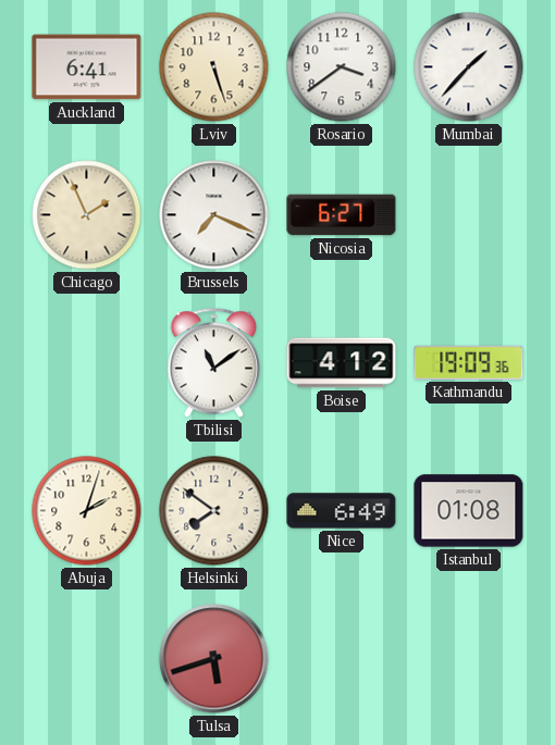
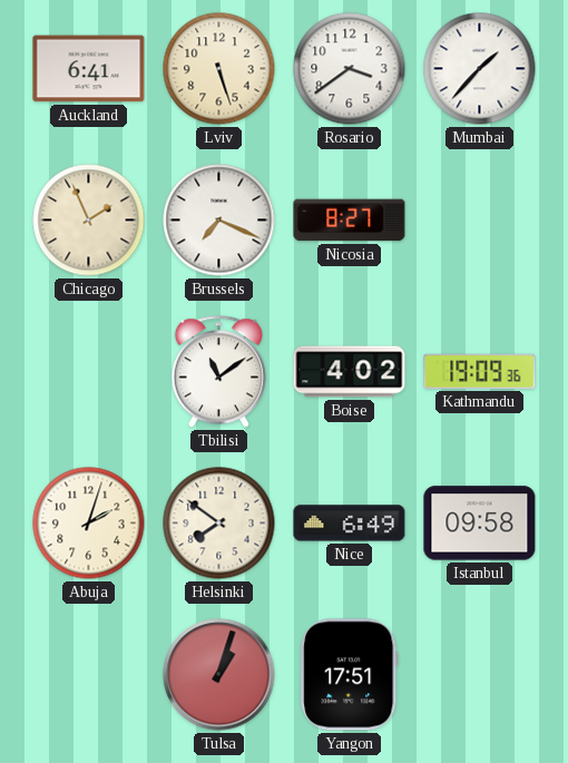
Nicosia: 6:27 -> 8:27 (350, 221)
Boise: 4:12 -> 4:02 (350, 372)
Istanbul: 01:08 -> 09:58 (480, 524)
Tulsa: 5:42 -> 1:03 (219, 675)
Yangon: none -> 17:51 (350, 675)
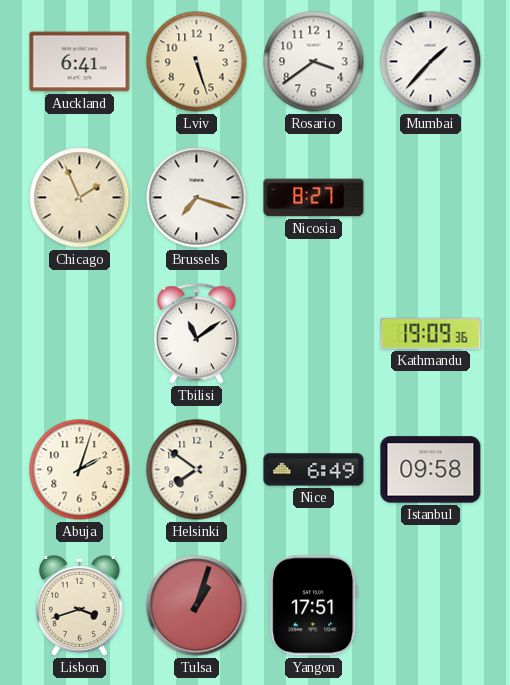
Brussels: 7:19 -> 7:18 (197, 198)
Boise: 4:02 -> none (350, 372)
Lisbon: none -> 3:42 (79, 605)
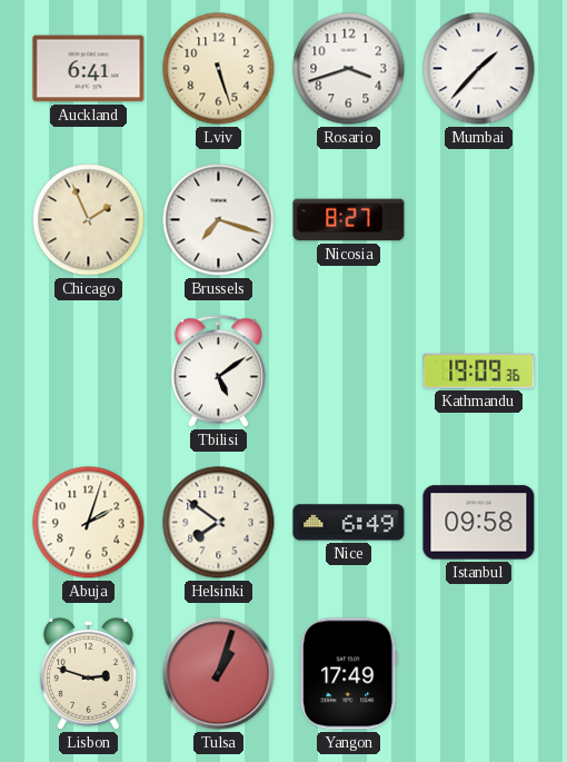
Rosario: 3:39 -> 3:42 (349, 69)
Tbilisi: 11:09 -> 5:09 (218, 372)
Lisbon: 3:42 -> 2:48 (88, 673)
Yangon: 17:51 -> 17:49 (349, 674)
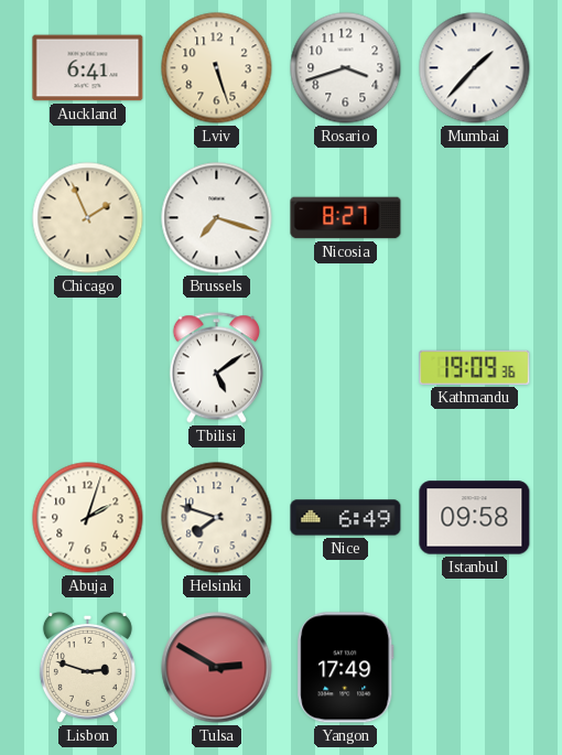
Helsinki: 7:51 -> 7:48 (217, 518)
Tulsa: 1:03 -> 2:50 (217, 668)
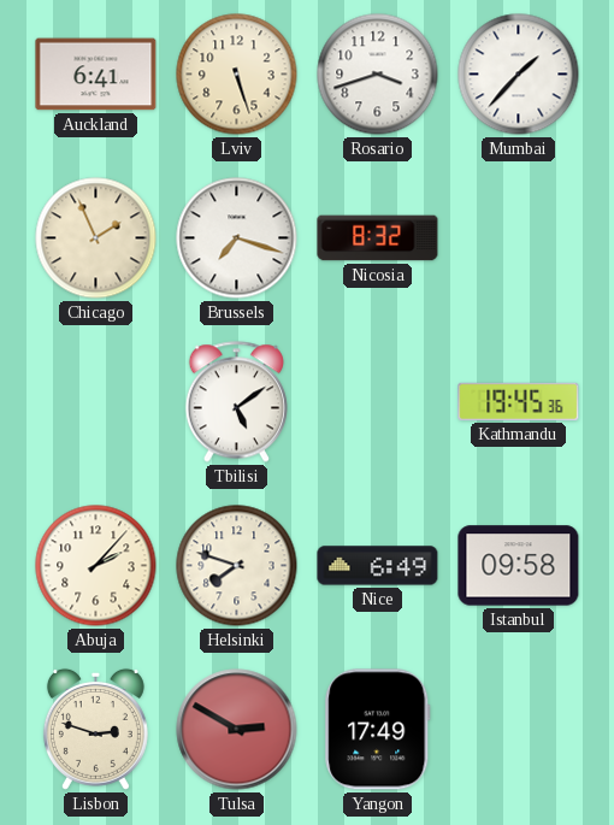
Nicosia: 8:27 -> 8:32 (378, 238)
Kathmandu: 19:09 -> 19:45 (519, 401)
Abuja: 2:03 -> 2:07 (96, 566)
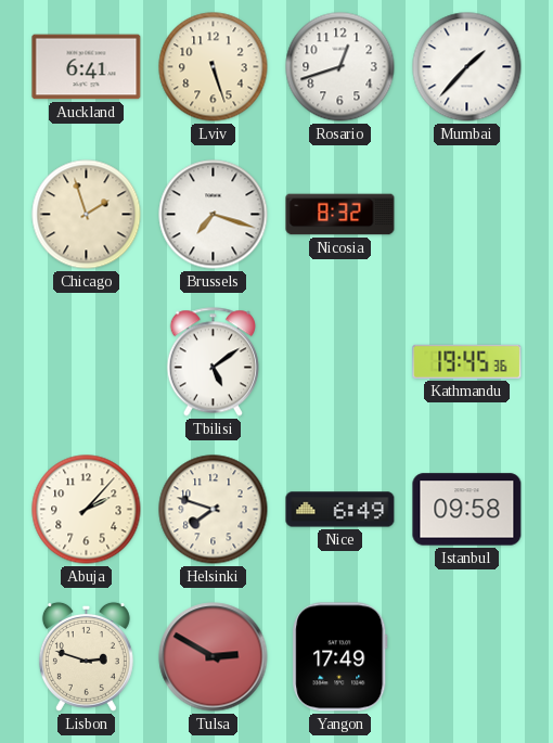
Rosario: 3:42 -> 12:42 (340, 67)
Chicago: 1:56 -> 1:57 (87, 215)
